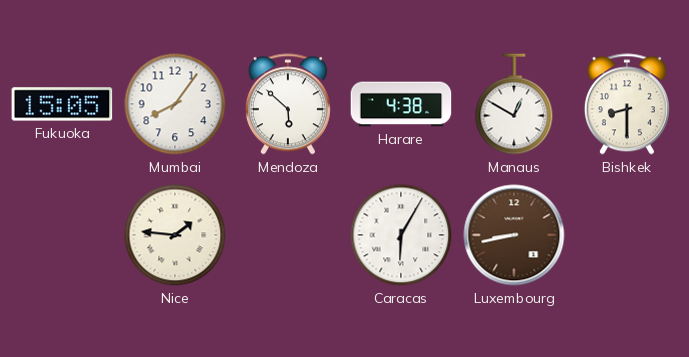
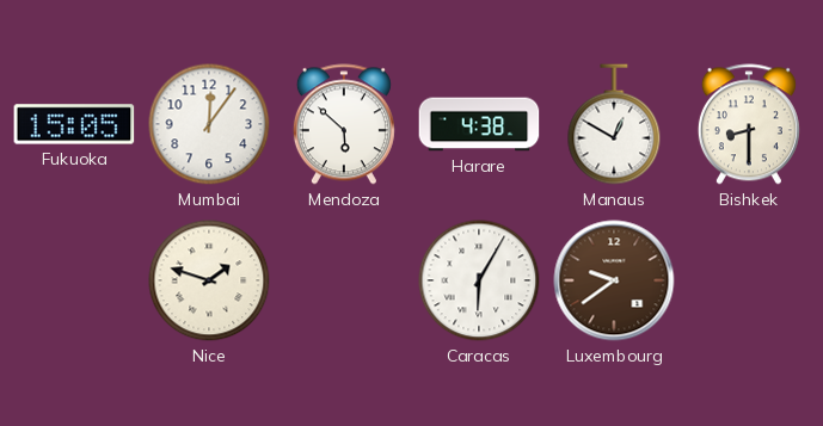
Mumbai: 8:06 -> 12:06 (209, 124)
Nice: 1:46 -> 1:48 (209, 280)
Luxembourg: 8:43 -> 9:39 (614, 280)
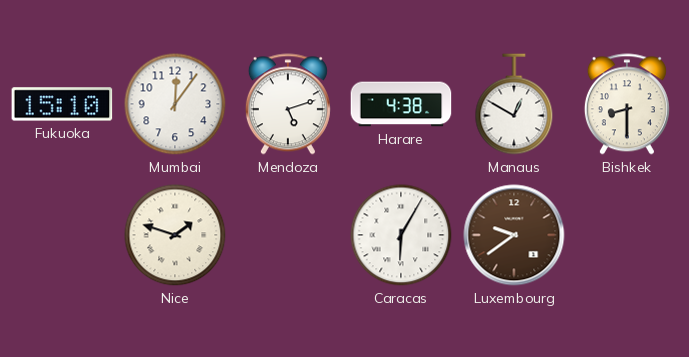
Fukuoka: 15:05 -> 15:10 (62, 104)
Mendoza: 5:52 -> 5:12 (288, 104)
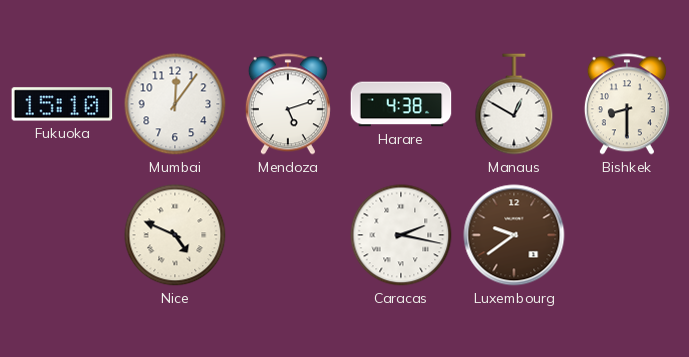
Nice: 1:48 -> 4:49 (175, 235)
Caracas: 6:05 -> 2:17 (401, 235)
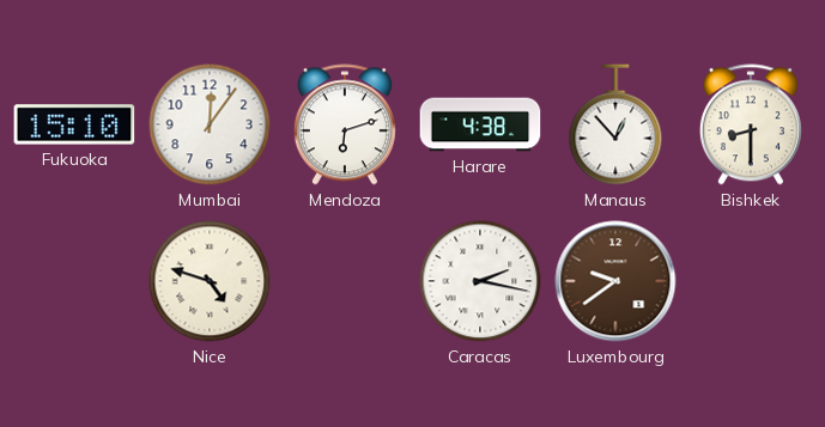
Mendoza: 5:12 -> 6:12 (345, 124)
Manaus: 12:50 -> 12:53 (615, 124)
Nice: 4:49 -> 4:48 (210, 281)
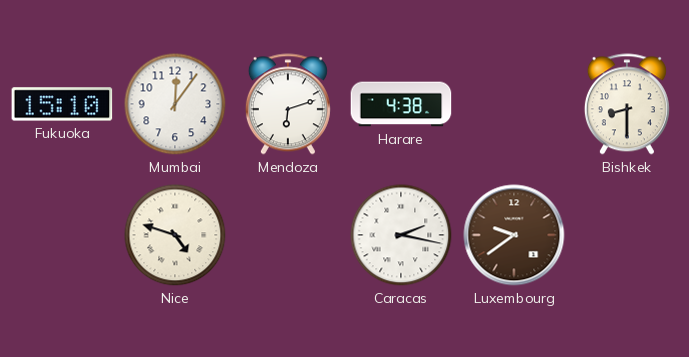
Manaus: 12:53 -> none (615, 124)
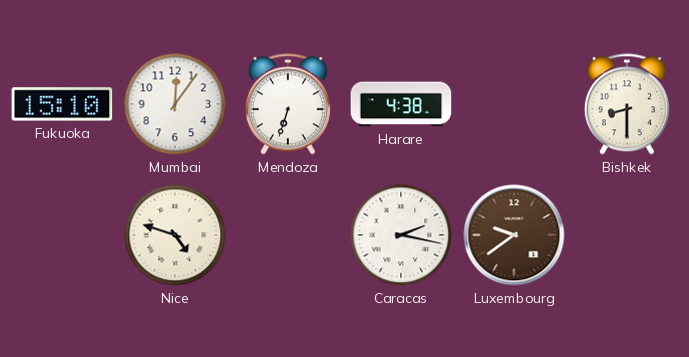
Mendoza: 6:12 -> 6:33 (288, 104)
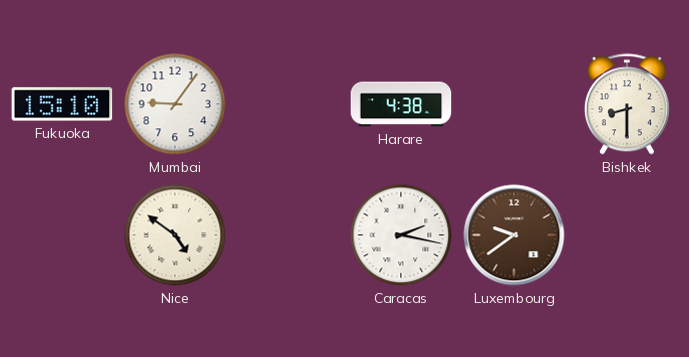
Mumbai: 12:06 -> 9:06 (175, 104)
Mendoza: 6:33 -> none (288, 104)
Nice: 4:48 -> 4:51 (175, 235)
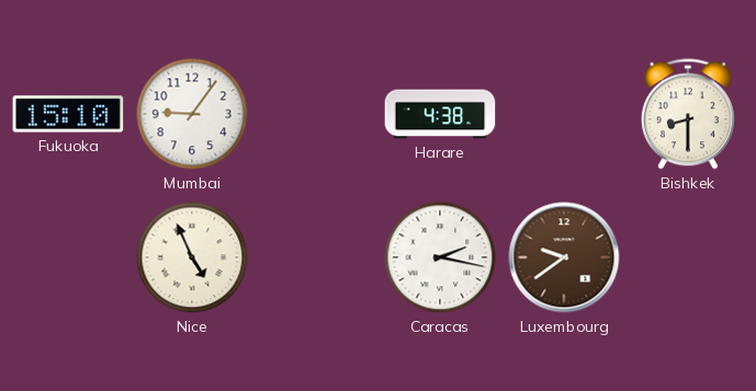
Nice: 4:51 -> 4:56 (192, 257)
